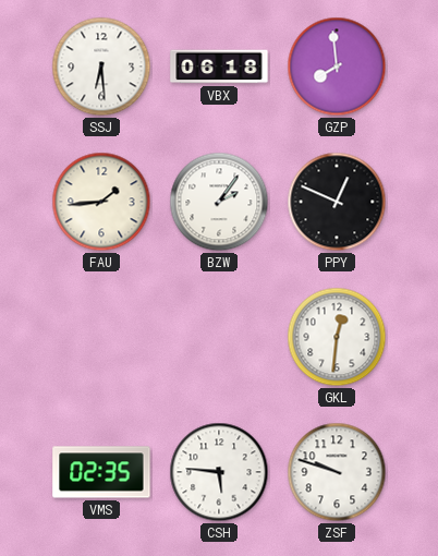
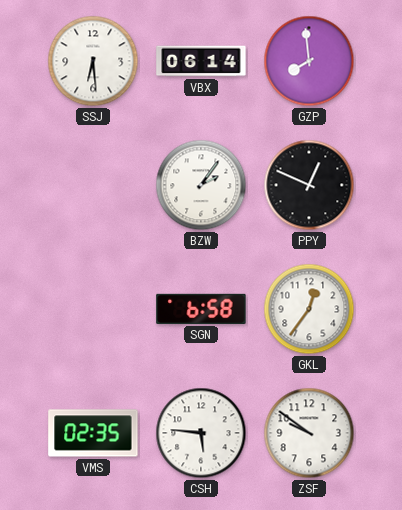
VBX: 06:18 -> 06:14 (201, 61)
FAU: 1:44 -> none (101, 202)
SGN: none -> 6:58 (201, 309)
GKL: 12:31 -> 12:36 (309, 309)
ZSF: 9:48 -> 9:51 (309, 433)
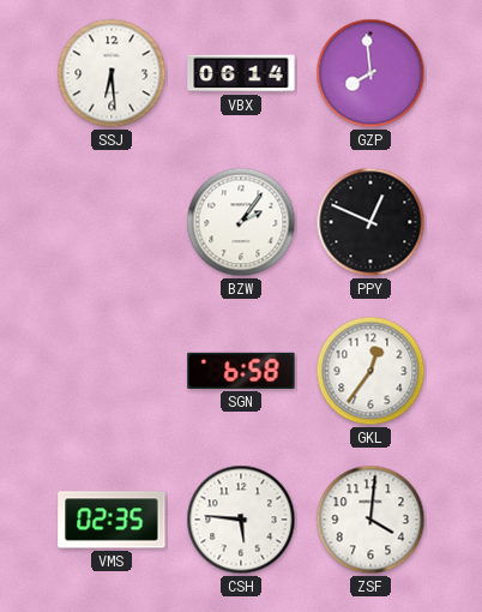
ZSF: 9:51 -> 4:01 (370, 520)
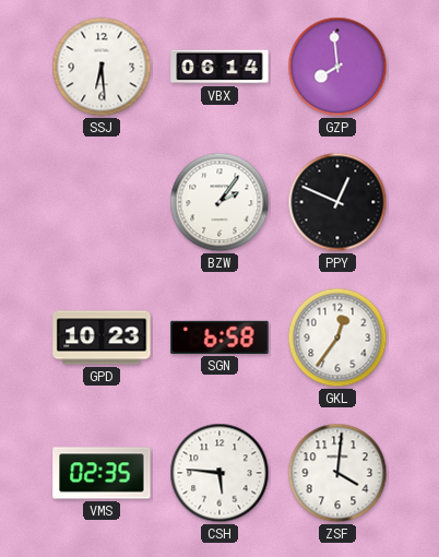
GPD: none -> 10:23 (102, 337)
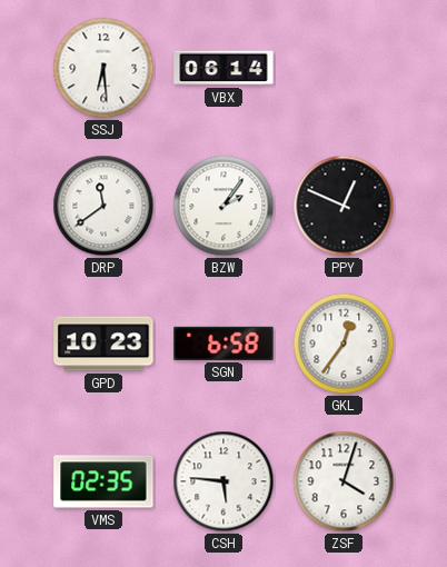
GZP: 7:59 -> none (337, 67)
DRP: none -> 11:39 (103, 206)
ZSF: 4:01 -> 4:03 (344, 481)
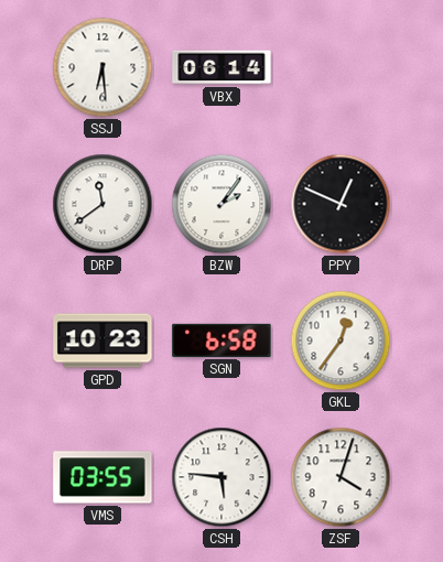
VMS: 02:35 -> 03:55 (102, 477)
